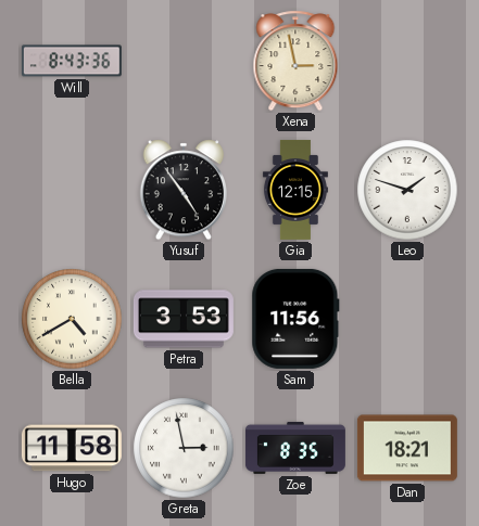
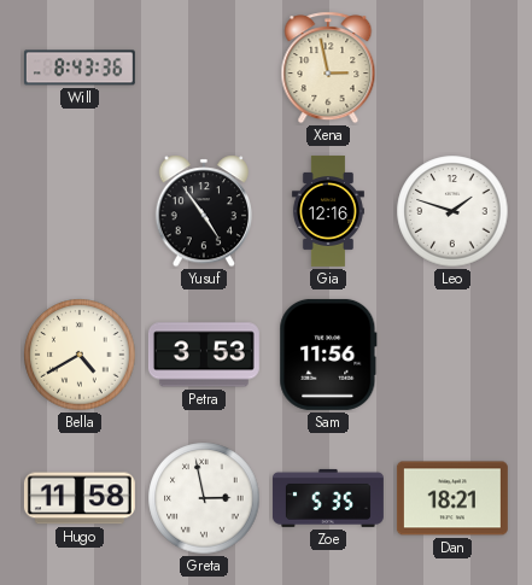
Gia: 12:15 -> 12:16 (328, 211)
Zoe: 8:35 -> 5:35 (328, 498)
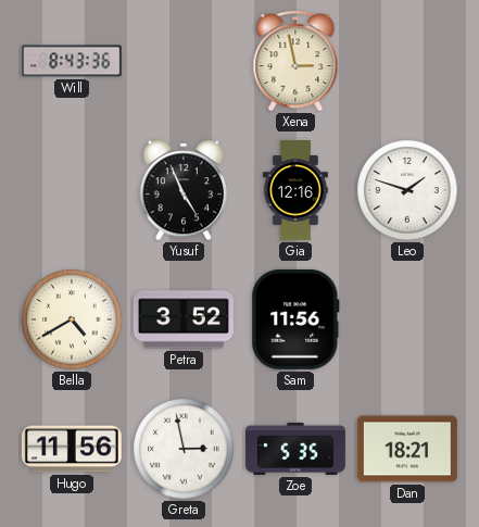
Yusuf: 4:54 -> 4:56 (182, 190)
Petra: 3:53 -> 3:52 (184, 319)
Hugo: 11:58 -> 11:56 (72, 449)
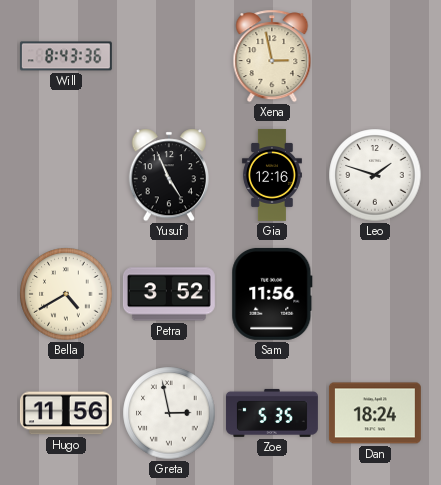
Dan: 18:21 -> 18:24 (375, 413)
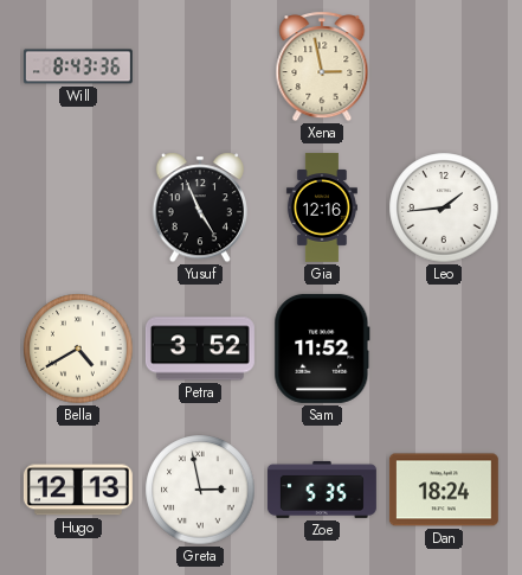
Leo: 1:48 -> 1:44 (444, 207)
Sam: 11:56 -> 11:52 (322, 349)
Hugo: 11:56 -> 12:13 (78, 490)
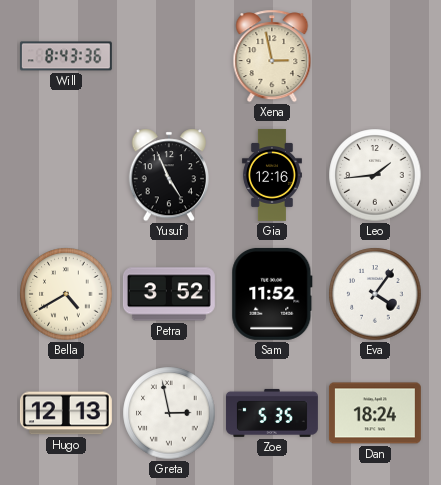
Eva: none -> 4:06 (375, 294)
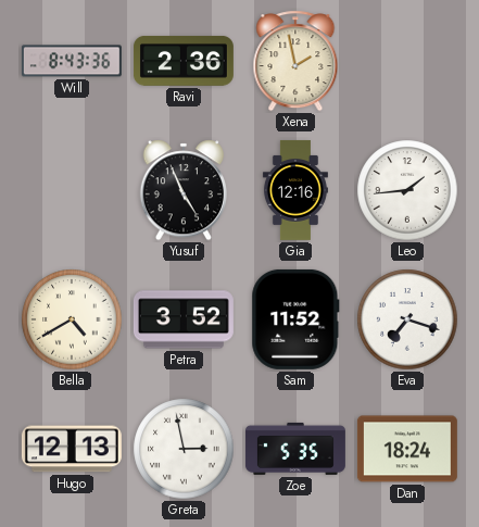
Ravi: none -> 2:36 (184, 61)
Xena: 2:58 -> 1:58 (295, 61)
Eva: 4:06 -> 7:18 (407, 319)
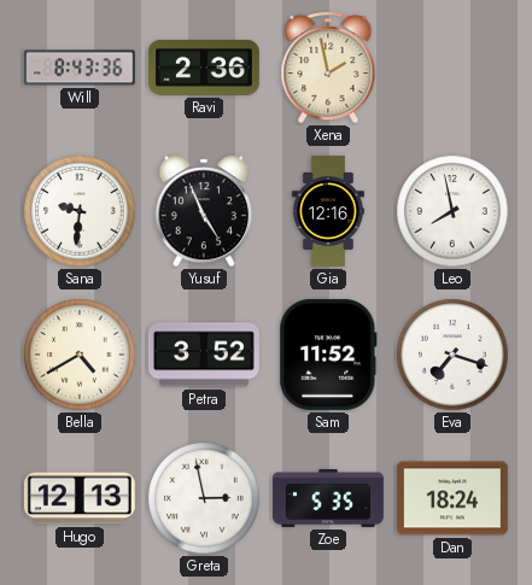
Sana: none -> 9:31 (80, 211)
Leo: 1:44 -> 7:58 (452, 211)
